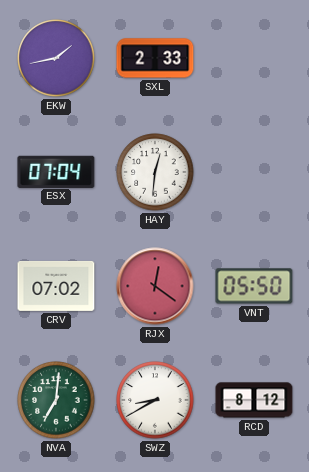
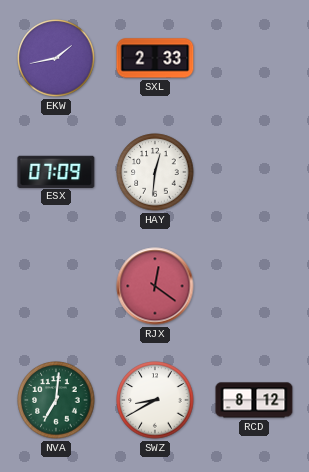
ESX: 07:04 -> 07:09 (56, 171)
CRV: 07:02 -> none (56, 286)
VNT: 05:50 -> none (254, 286)
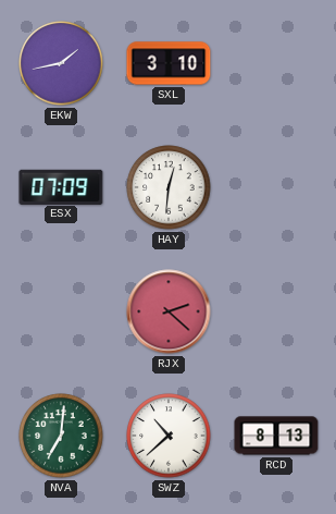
SXL: 2:33 -> 3:10 (169, 63)
RJX: 12:21 -> 2:22 (169, 311)
SWZ: 8:40 -> 10:38 (169, 436)
RCD: 8:12 -> 8:13 (276, 436)
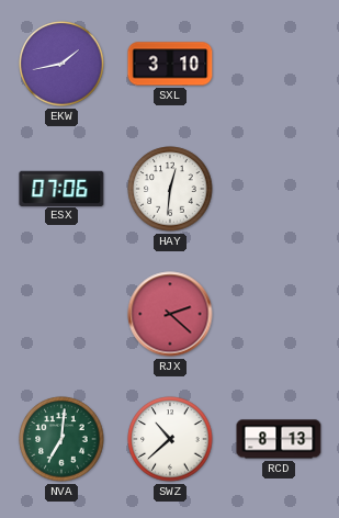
ESX: 07:09 -> 07:06 (61, 188)
